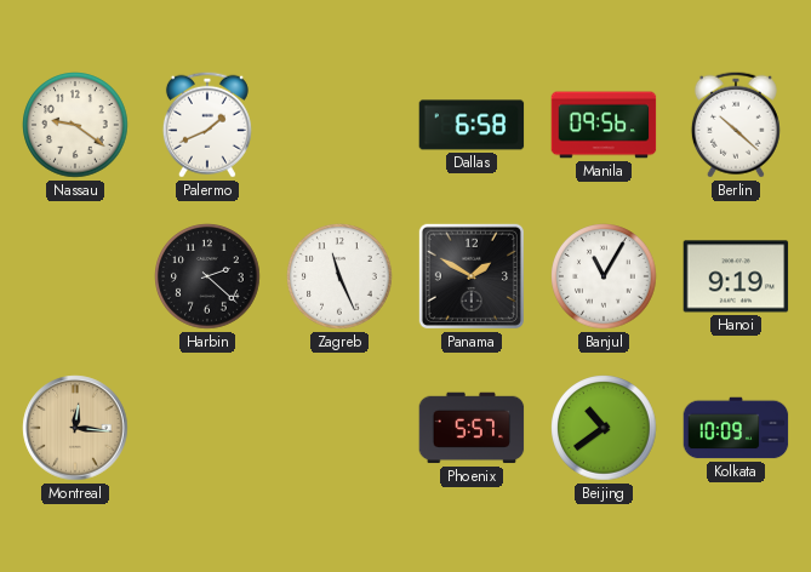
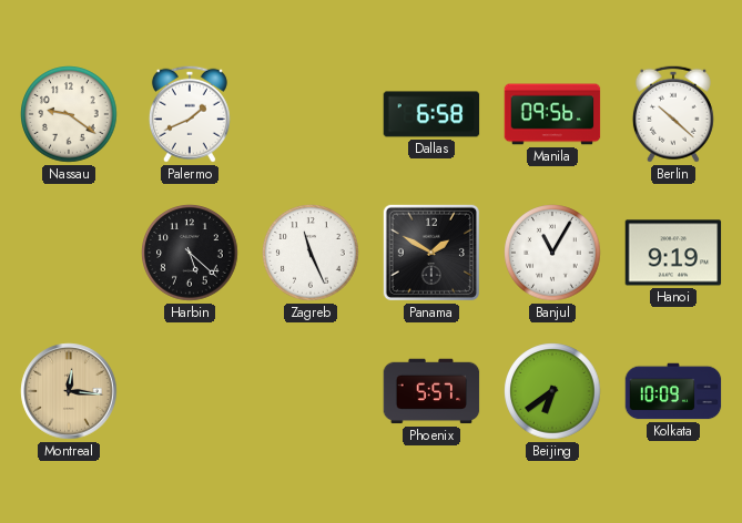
Harbin: 2:22 -> 5:22 (190, 253)
Beijing: 10:39 -> 6:39 (552, 391)
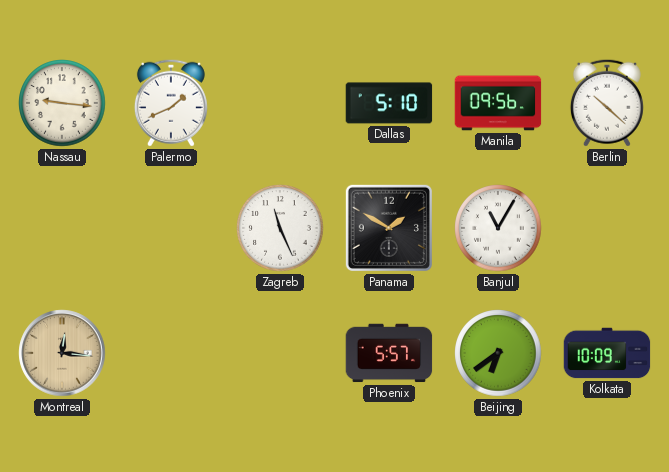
Nassau: 9:21 -> 9:16 (62, 103)
Dallas: 6:58 -> 5:10 (389, 103)
Harbin: 5:22 -> none (190, 253)
Hanoi: 9:19 -> none (673, 253)
